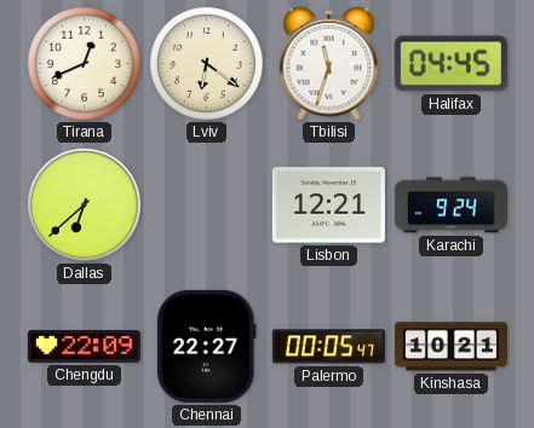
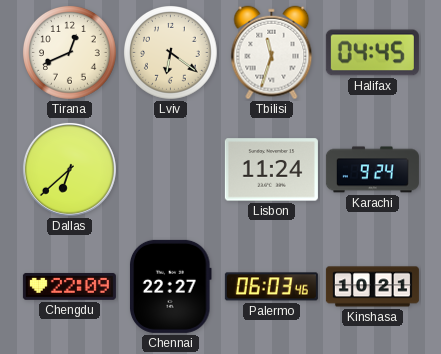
Lisbon: 12:21 -> 11:24 (271, 170)
Palermo: 00:05 -> 06:03 (271, 287)
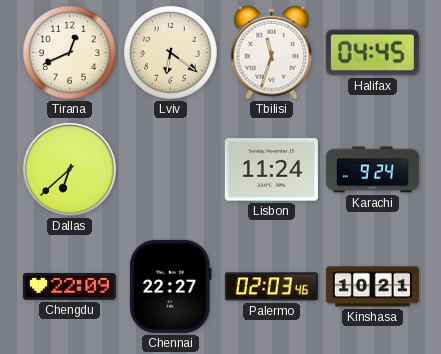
Palermo: 06:03 -> 02:03 (271, 287)
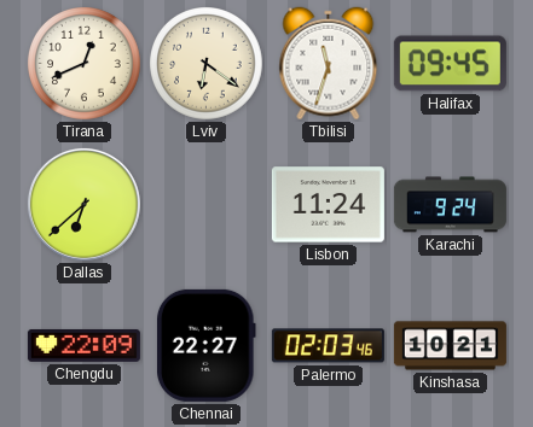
Halifax: 04:45 -> 09:45 (450, 64)
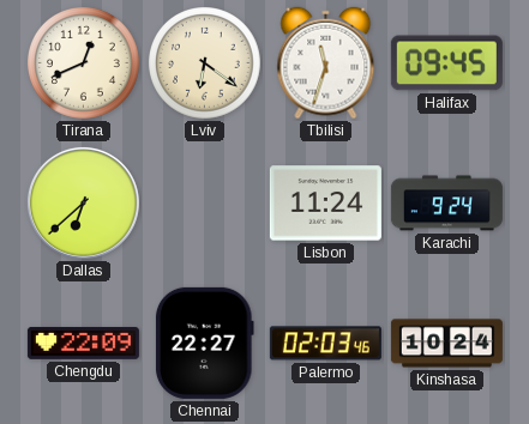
Kinshasa: 10:21 -> 10:24 (446, 344)
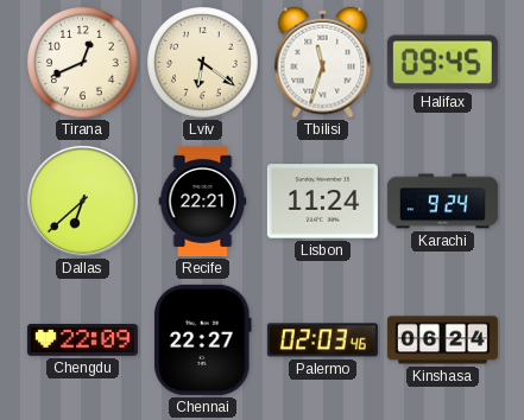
Recife: none -> 22:21 (203, 201)
Kinshasa: 10:24 -> 06:24 (442, 341)
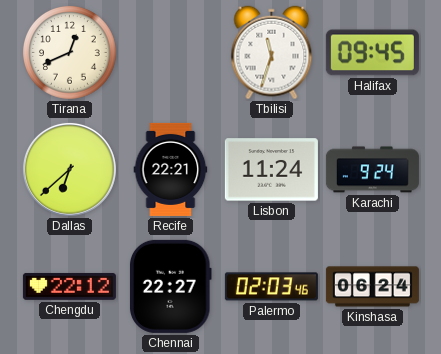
Lviv: 6:21 -> none (203, 63)
Chengdu: 22:09 -> 22:12 (69, 286)
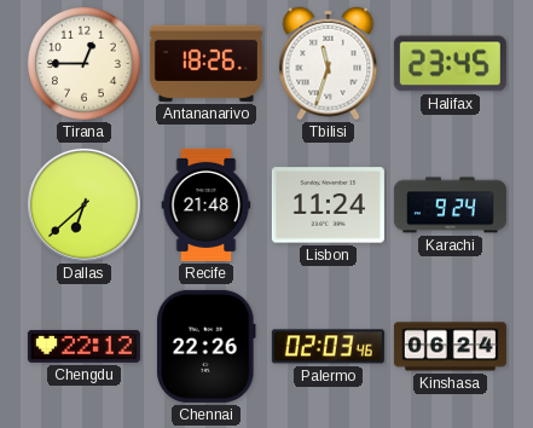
Tirana: 12:41 -> 12:45 (85, 64)
Antananarivo: none -> 18:26 (205, 63)
Halifax: 09:45 -> 23:45 (450, 64)
Recife: 22:21 -> 21:48 (207, 204)
Chennai: 22:27 -> 22:26 (205, 346)
